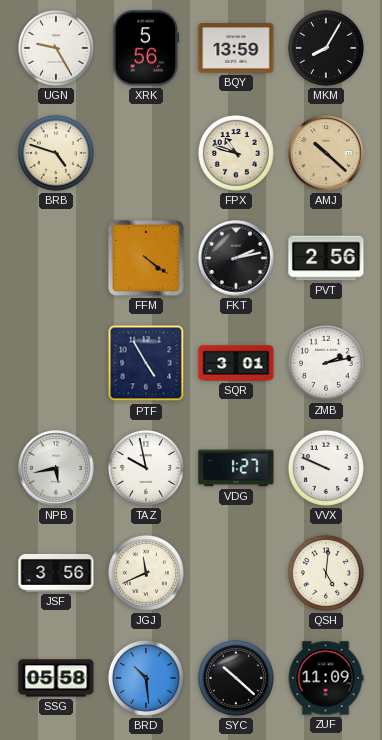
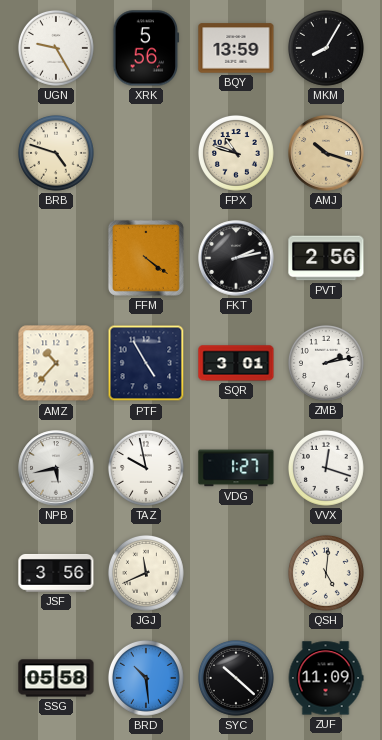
AMJ: 10:22 -> 10:18 (326, 153)
AMZ: none -> 10:37 (56, 363)
VVX: 9:49 -> 12:18 (326, 468)
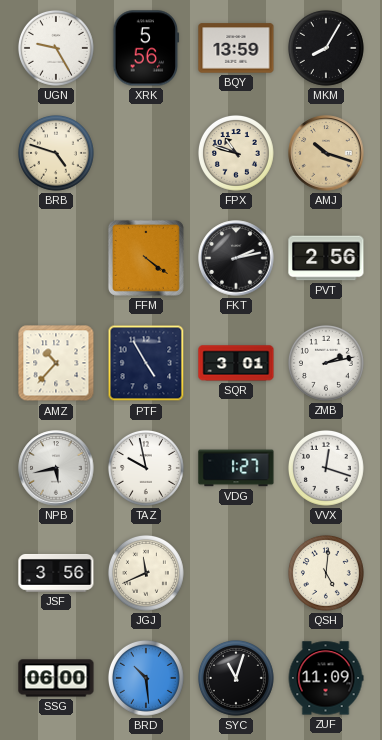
SSG: 05:58 -> 06:00 (56, 678)
SYC: 10:22 -> 11:03 (236, 678)
